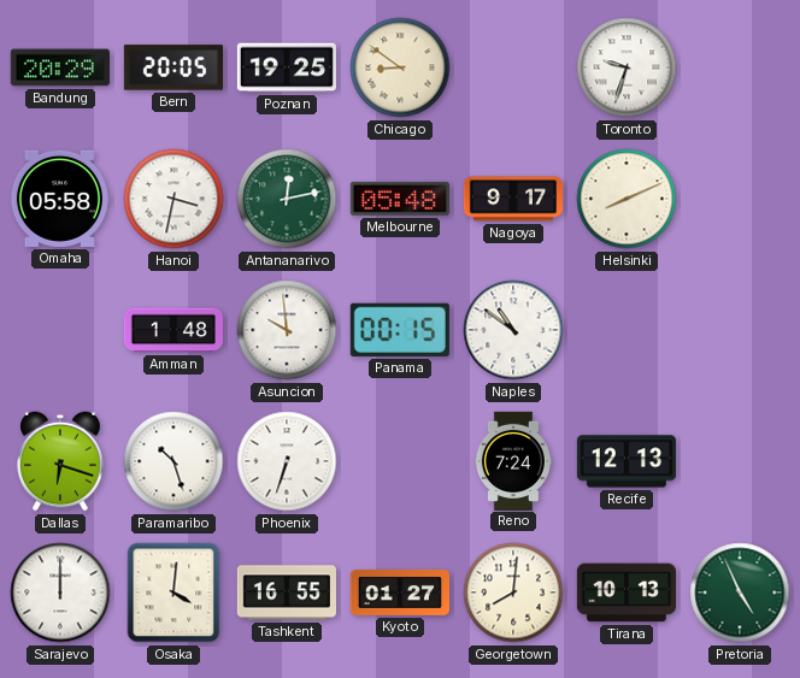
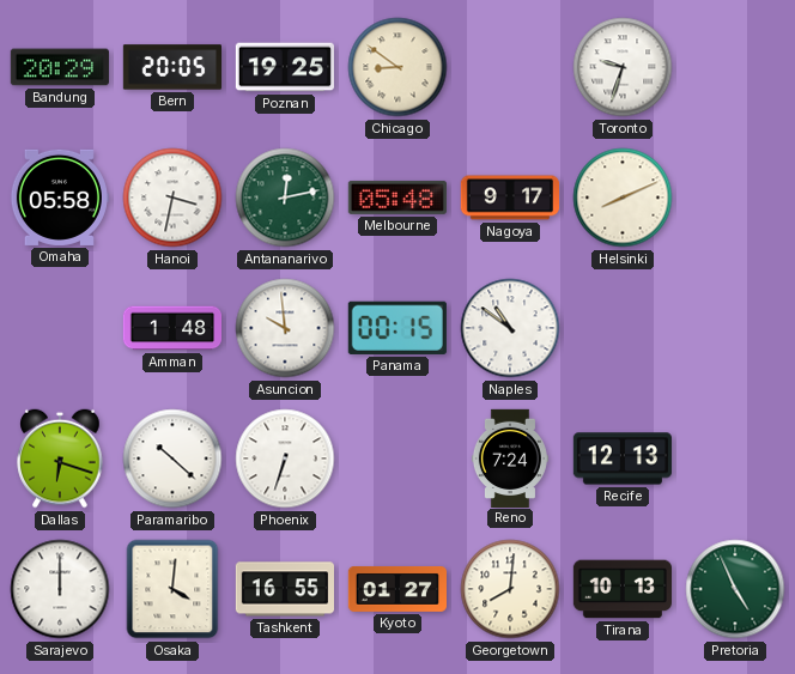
Paramaribo: 10:27 -> 10:22 (172, 459)
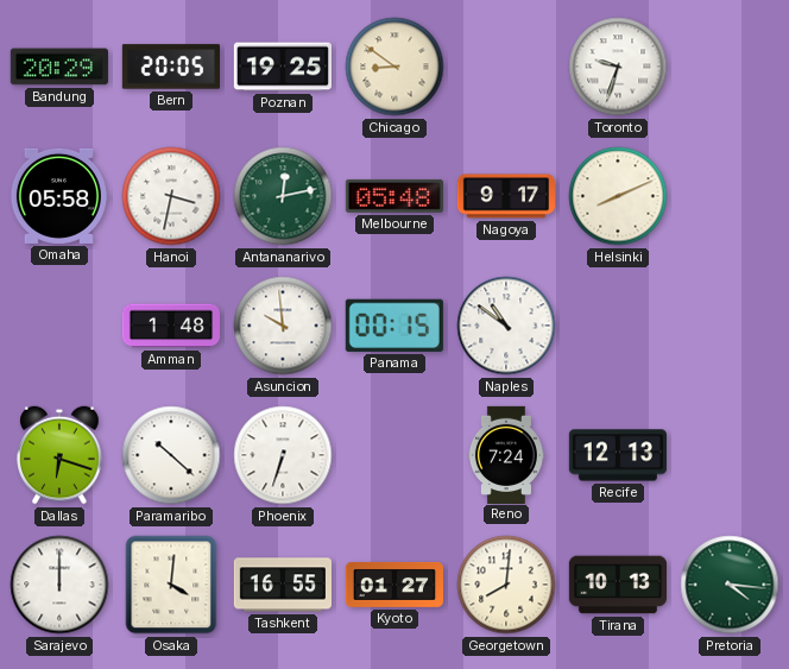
Pretoria: 4:56 -> 4:16 (730, 585)
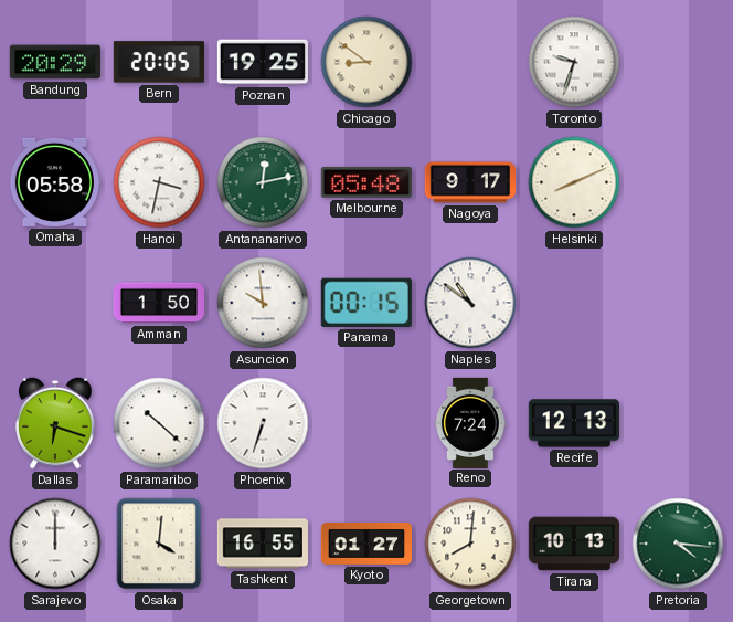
Amman: 1:48 -> 1:50 (158, 303)
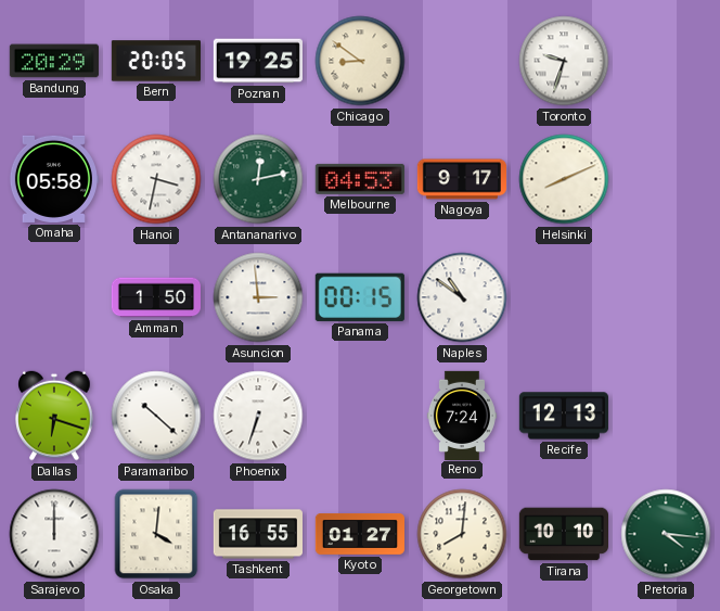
Melbourne: 05:48 -> 04:53 (360, 179)
Asuncion: 9:59 -> 2:59 (258, 297)
Tirana: 10:13 -> 10:10 (563, 534)
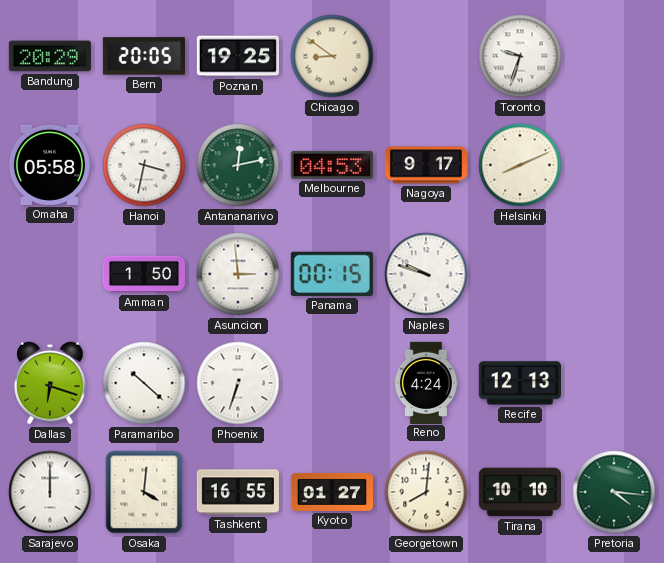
Naples: 10:51 -> 9:48 (426, 274)
Reno: 7:24 -> 4:24 (426, 382)
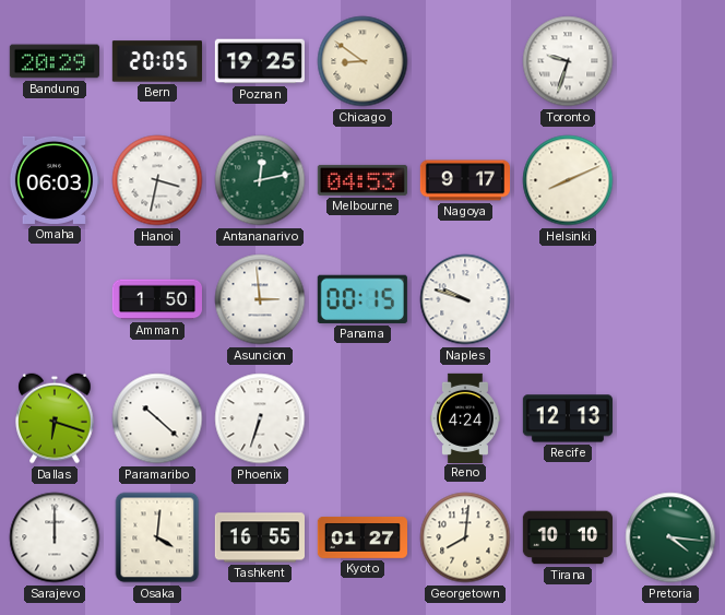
Omaha: 05:58 -> 06:03 (54, 180)
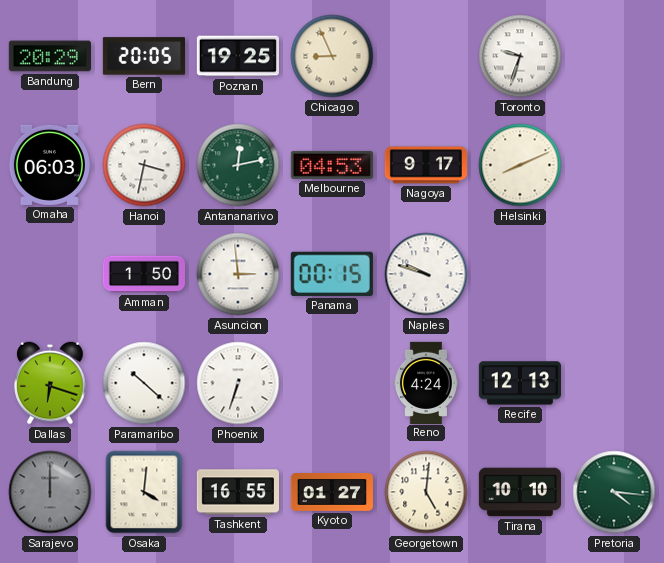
Chicago: 8:51 -> 8:56 (332, 56)
Sarajevo dial: white -> grey (50, 492)
Georgetown: 8:01 -> 5:01 (426, 492)
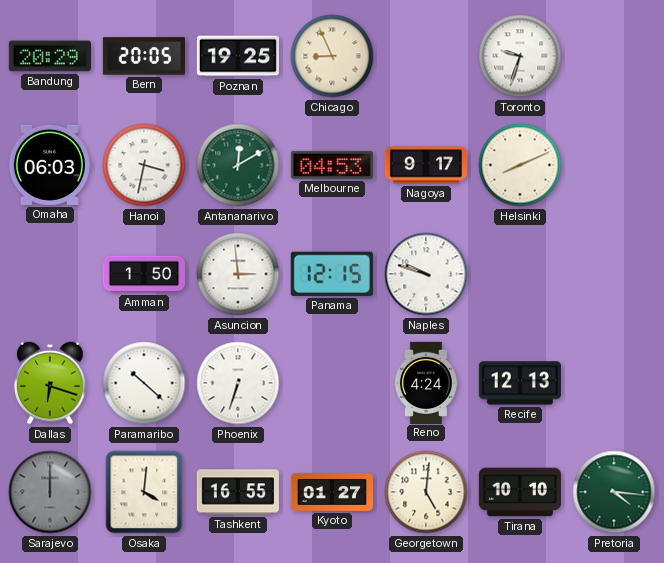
Antananarivo: 12:13 -> 12:10 (238, 165)
Panama: 00:15 -> 12:15 (332, 274)
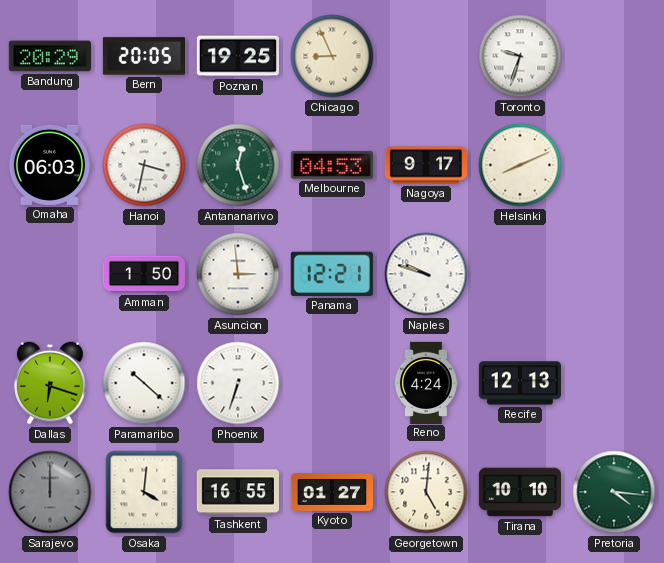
Antananarivo: 12:10 -> 12:27 (238, 165)
Panama: 12:15 -> 12:21 (332, 274)
